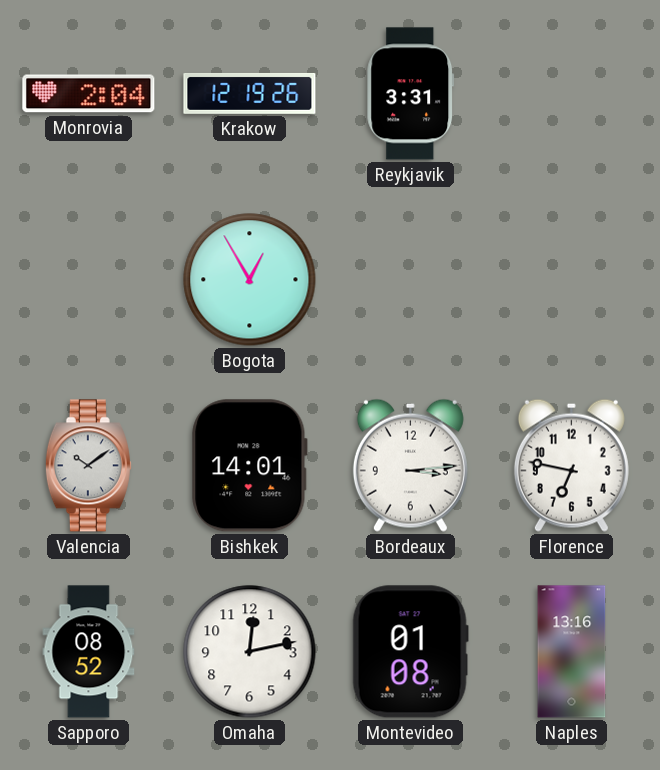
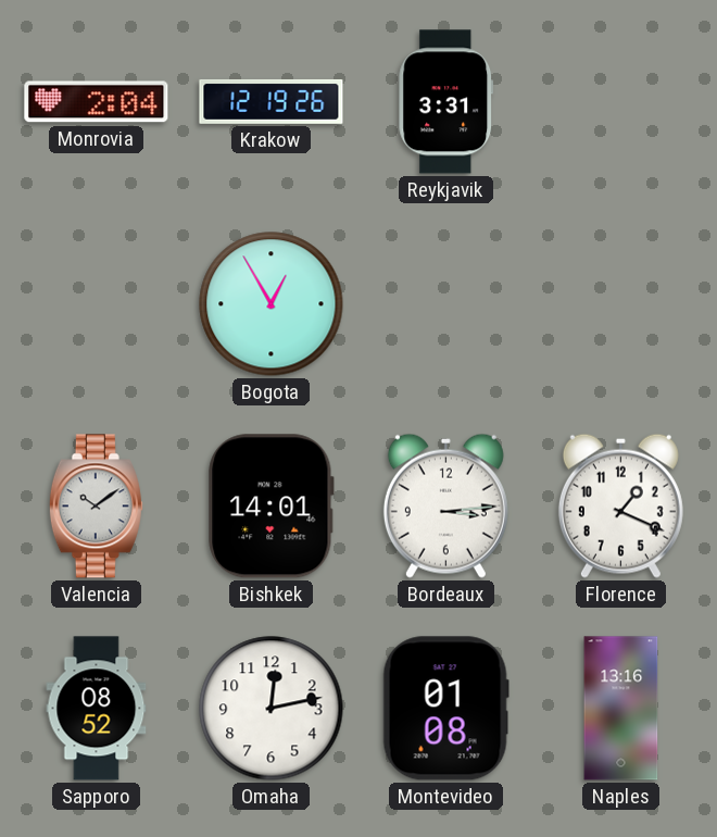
Florence: 6:47 -> 1:19 (620, 505)
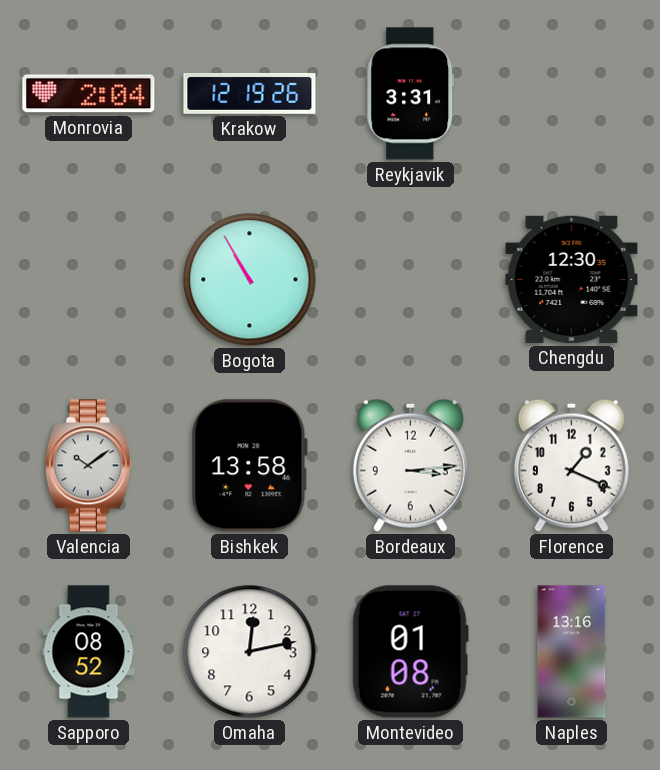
Bogota: 12:55 -> 10:55 (250, 280)
Chengdu: none -> 12:30 (572, 279)
Bishkek: 14:01 -> 13:58 (250, 466)
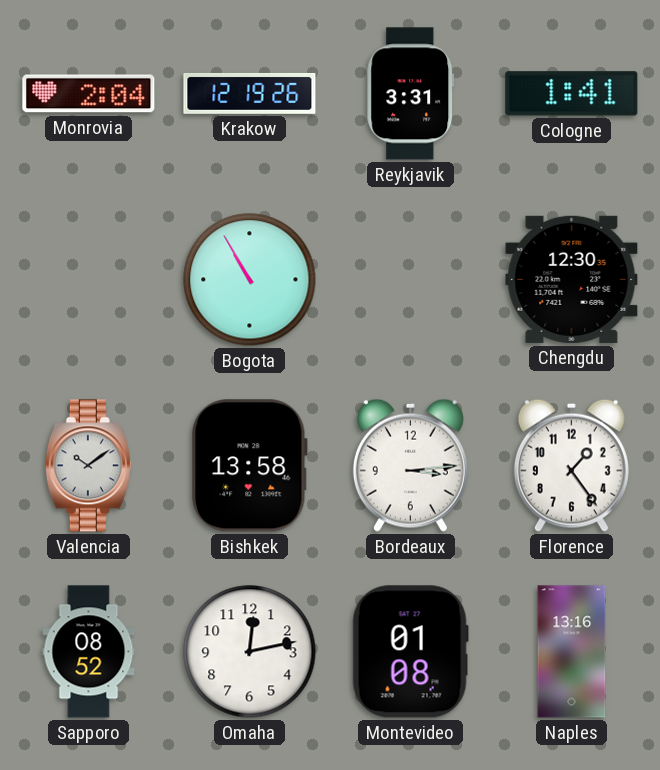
Cologne: none -> 1:41 (572, 94)
Florence: 1:19 -> 1:24 (571, 465)
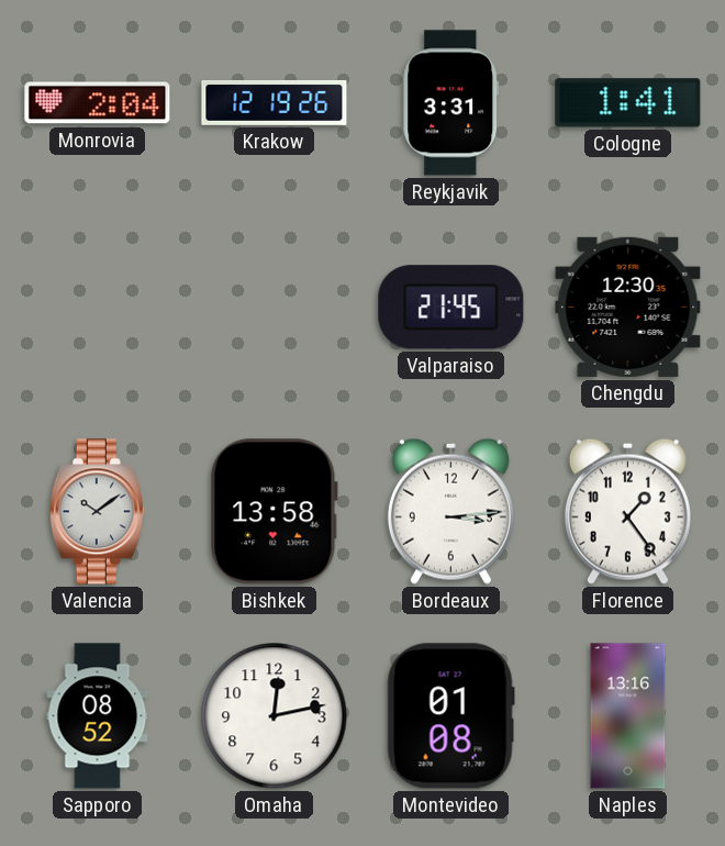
Bogota: 10:55 -> none (250, 280)
Valparaiso: none -> 21:45 (451, 308)
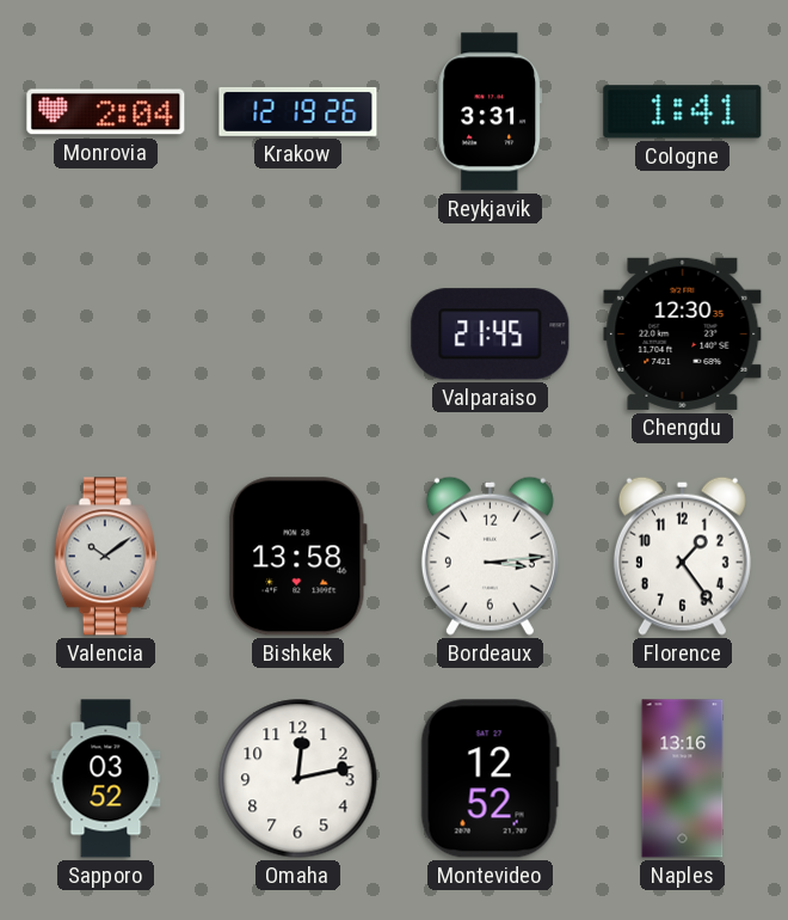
Sapporo: 08:52 -> 03:52 (106, 779)
Montevideo: 01:08 -> 12:52 (490, 779)
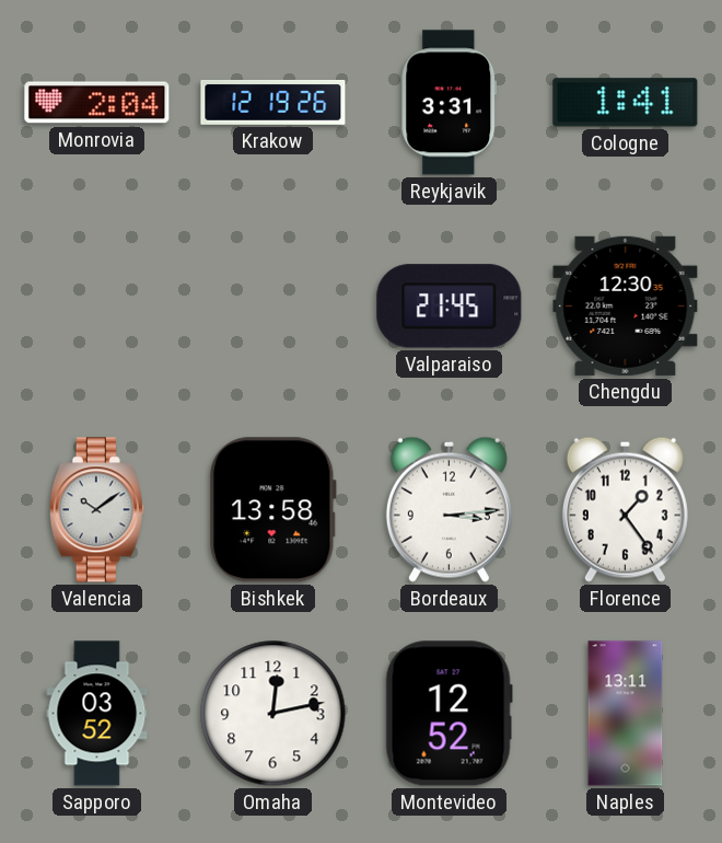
Naples: 13:16 -> 13:11 (626, 714)
